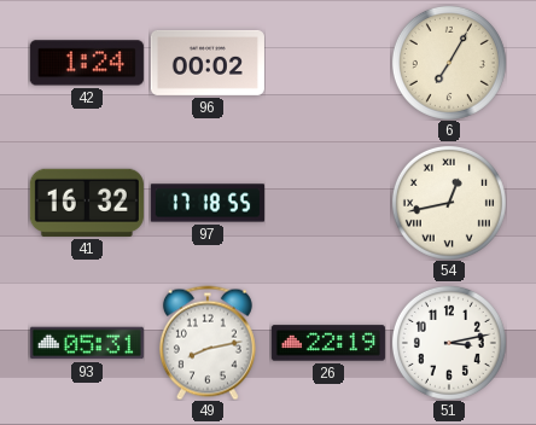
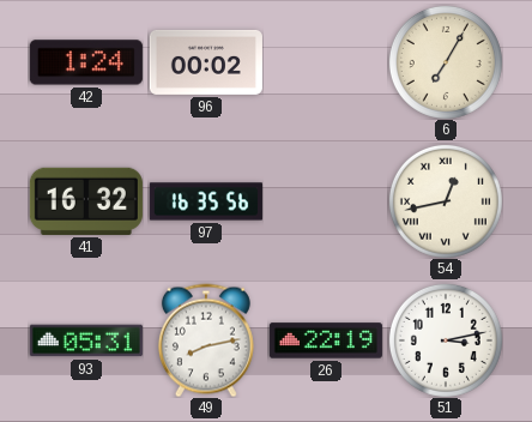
97: 17:18 -> 16:35 (206, 201)
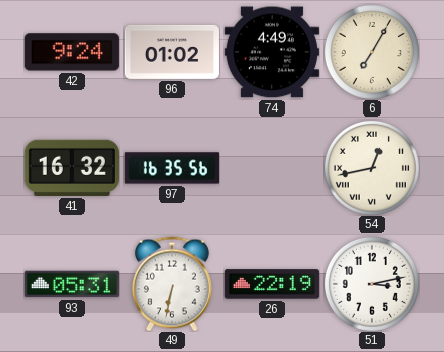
42: 1:24 -> 9:24 (72, 52)
96: 00:02 -> 01:02 (172, 52)
74: none -> 4:49 (272, 52)
49: 8:13 -> 6:32 (172, 284)
